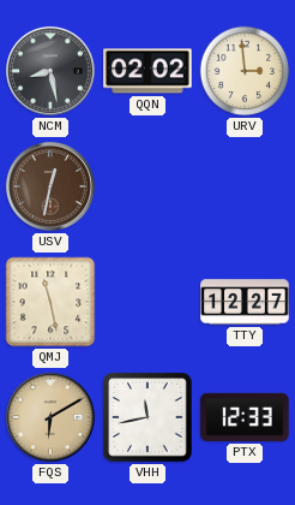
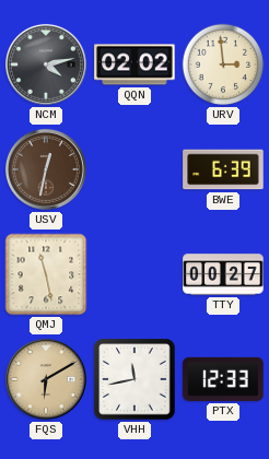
NCM: 8:28 -> 4:13 (46, 64)
BWE: none -> 6:39 (223, 169)
TTY: 12:27 -> 00:27 (223, 274)
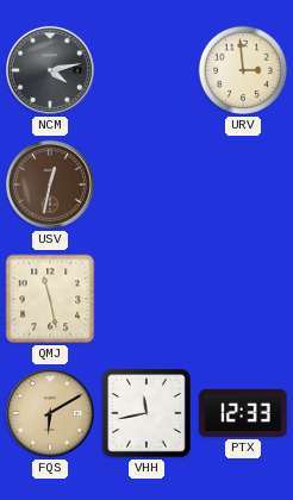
QQN: 02:02 -> none (134, 64)
BWE: 6:39 -> none (223, 169)
TTY: 00:27 -> none (223, 274)
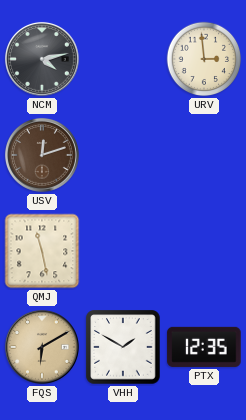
USV: 12:32 -> 12:12 (42, 155)
VHH: 11:43 -> 1:50 (123, 347)
PTX: 12:33 -> 12:35 (204, 347)
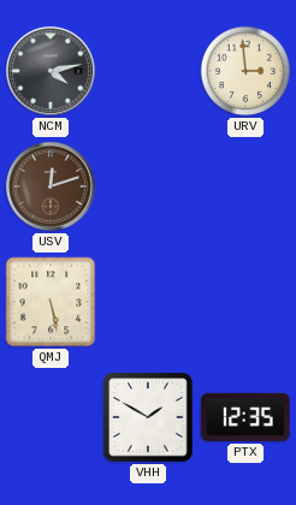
QMJ: 11:28 -> 5:28 (51, 302)
FQS: 6:10 -> none (42, 347)
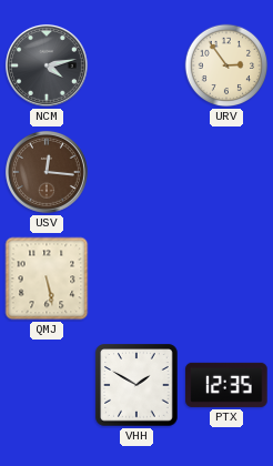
URV: 2:59 -> 2:54 (226, 65)
USV: 12:12 -> 12:16 (47, 172)
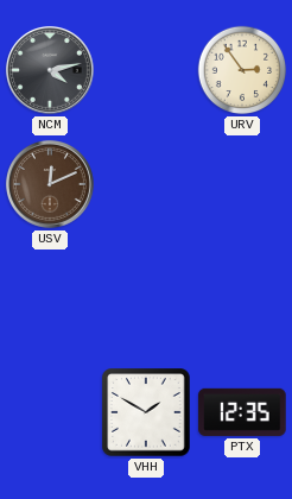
USV: 12:16 -> 12:11 (50, 184)
QMJ: 5:28 -> none (47, 278)
